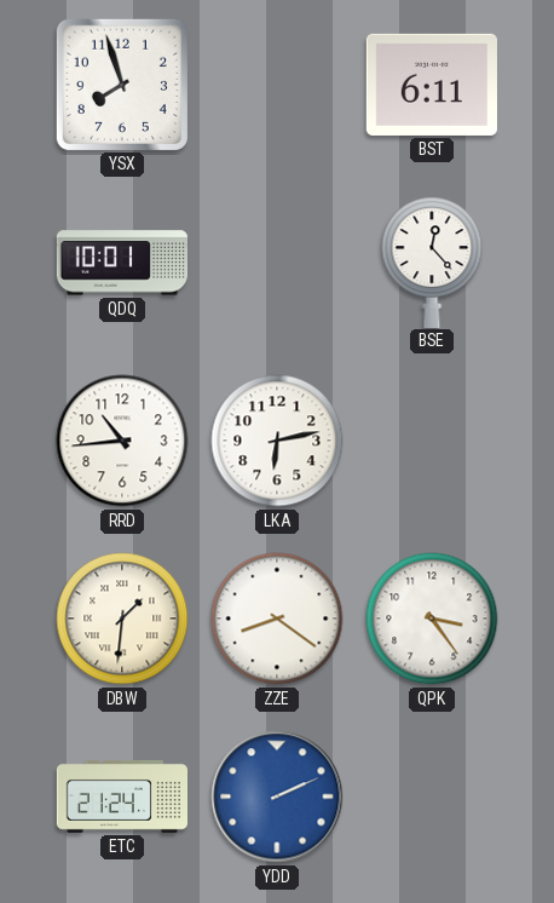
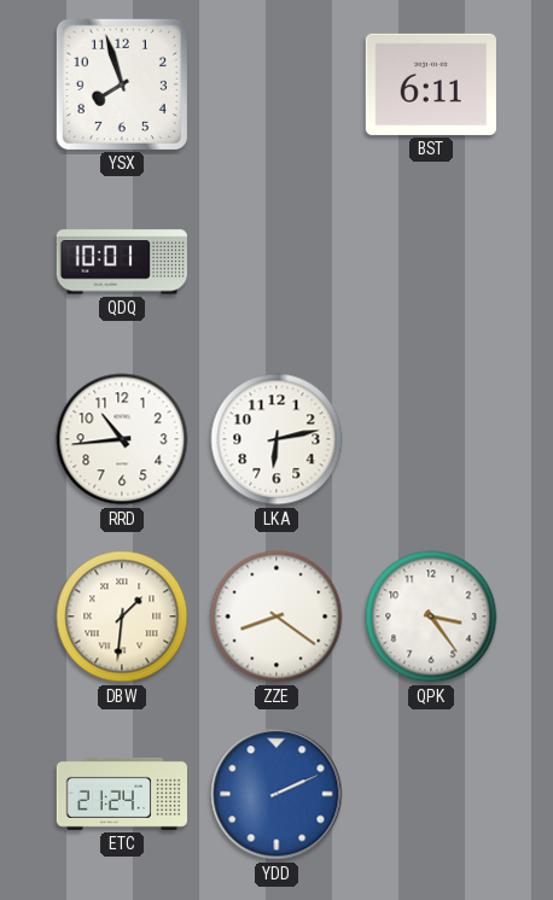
BSE: 12:23 -> none (432, 261)
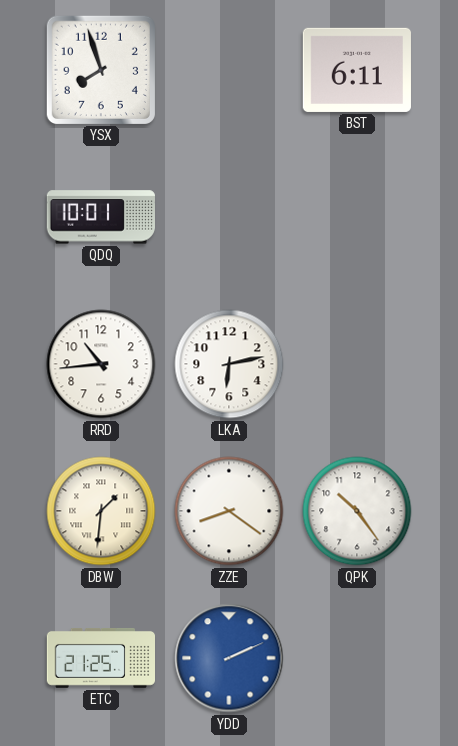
QPK: 3:24 -> 10:24 (357, 511)
ETC: 21:24 -> 21:25 (100, 659)
